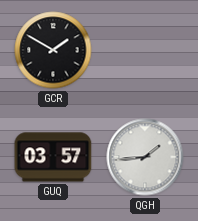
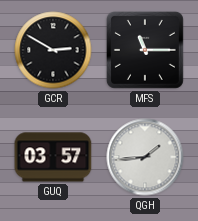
GCR: 1:50 -> 2:50 (53, 50)
MFS: none -> 11:15 (145, 50)
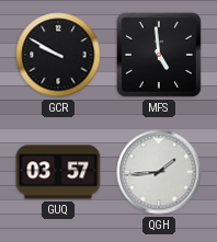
GCR: 2:50 -> 9:50 (58, 55)
MFS: 11:15 -> 4:59 (159, 55)
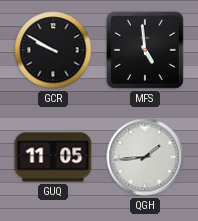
GUQ: 03:57 -> 11:05 (53, 157)
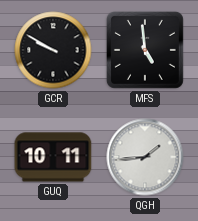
GUQ: 11:05 -> 10:11 (53, 157)
